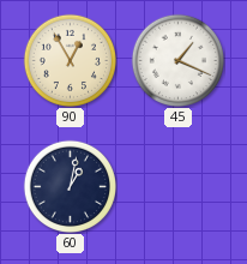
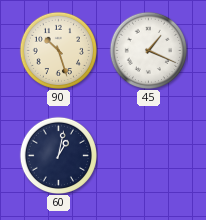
90: 12:55 -> 10:27 (58, 50)
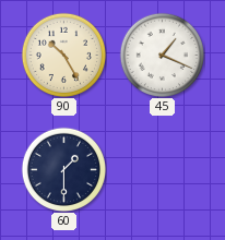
90: 10:27 -> 10:25 (63, 55)
60: 1:02 -> 1:30 (63, 169)
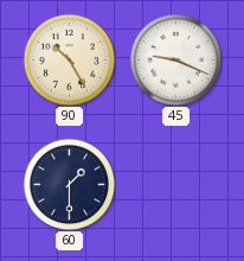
45: 1:19 -> 9:19 (175, 59)
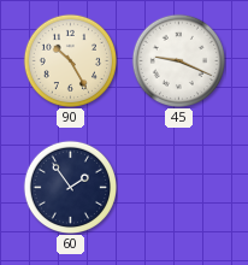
60: 1:30 -> 1:54 (70, 187)
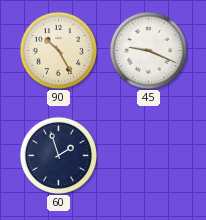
60: 1:54 -> 1:57 (58, 155)
